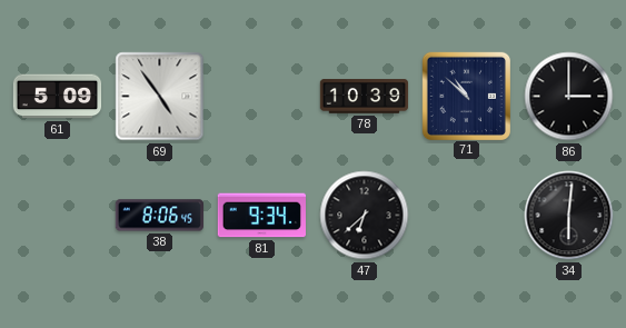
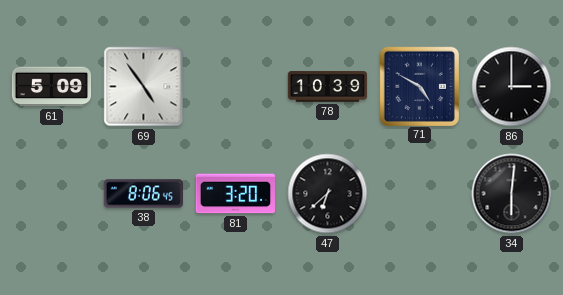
71: 10:52 -> 4:50 (419, 86)
81: 9:34 -> 3:20 (235, 194)
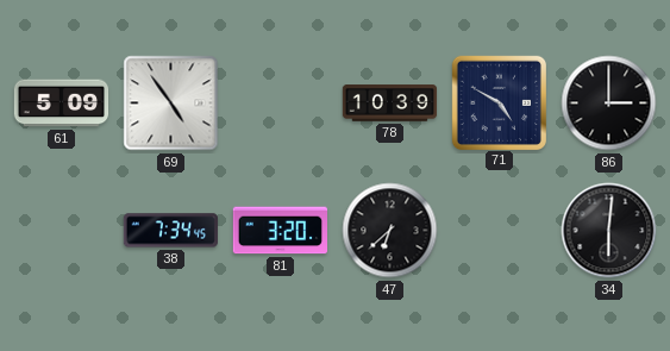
38: 8:06 -> 7:34 (170, 231)
